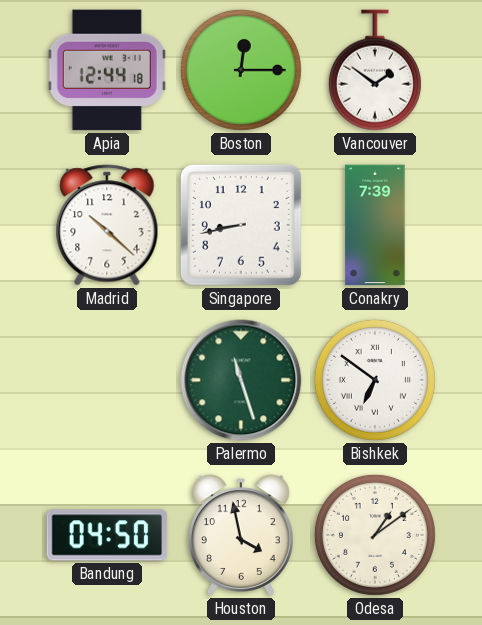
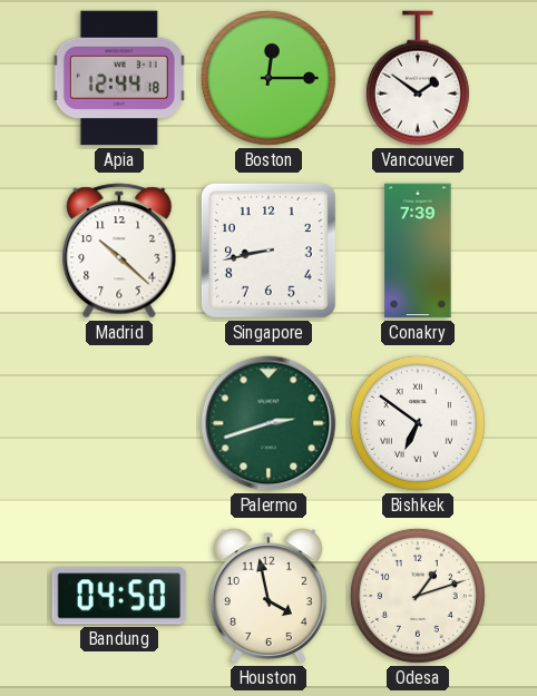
Palermo: 11:27 -> 2:42 (268, 423)
Odesa: 1:09 -> 1:12 (418, 596)
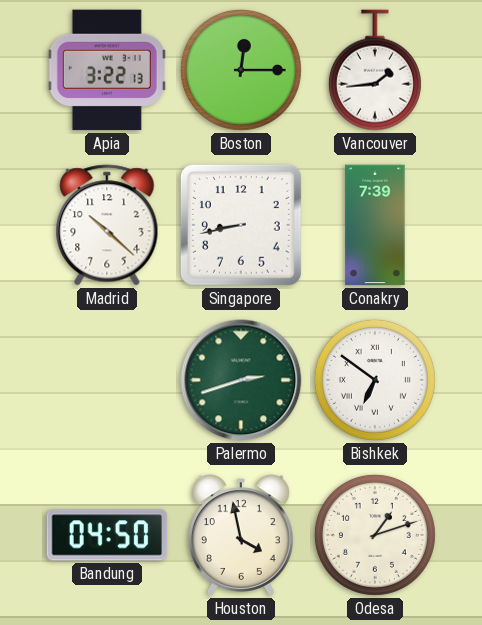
Apia: 12:44 -> 3:22 (107, 70)
Vancouver: 1:51 -> 1:44 (375, 70)
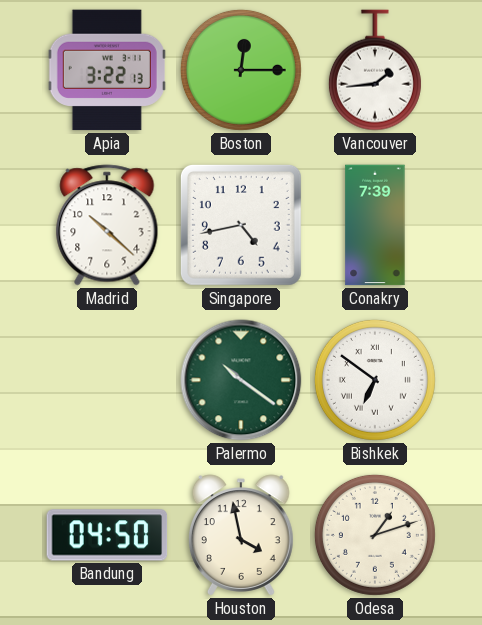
Singapore: 8:43 -> 4:43 (241, 225)
Palermo: 2:42 -> 10:21 (241, 380)
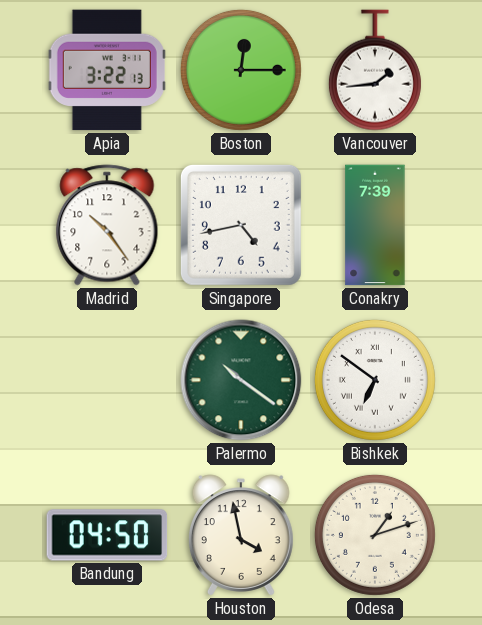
Madrid: 10:22 -> 10:24 (107, 225)
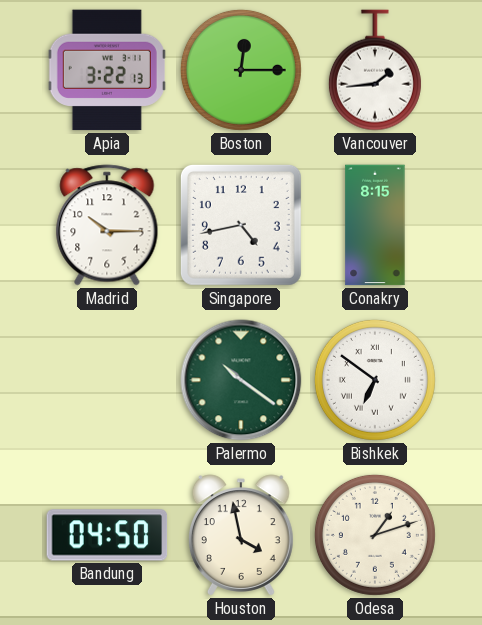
Madrid: 10:24 -> 10:15 (107, 225)
Conakry: 7:39 -> 8:15 (375, 225)
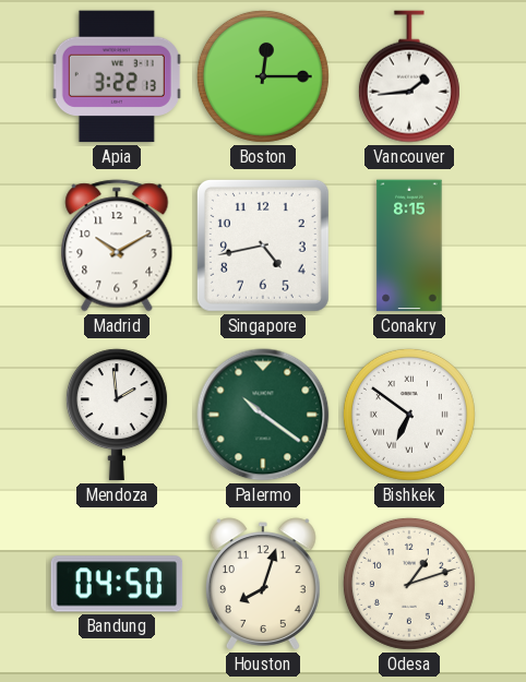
Madrid: 10:15 -> 10:10 (117, 246)
Mendoza: none -> 1:59 (117, 415)
Houston: 3:58 -> 8:03 (263, 584)
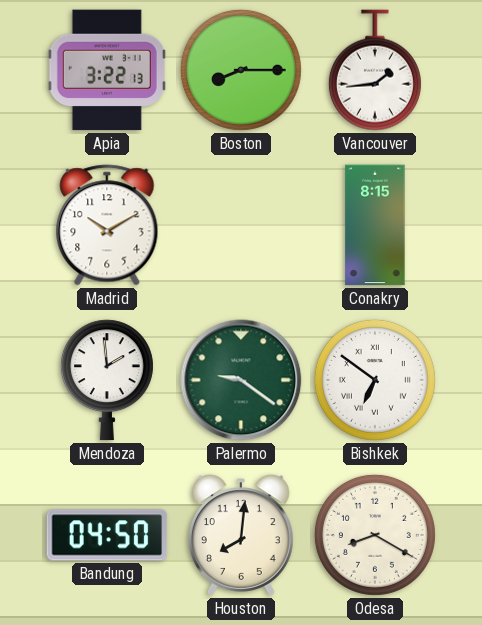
Boston: 12:15 -> 8:15 (241, 70)
Singapore: 4:43 -> none (263, 246)
Palermo: 10:21 -> 9:21 (241, 380)
Houston: 8:03 -> 8:01 (241, 535)
Odesa: 1:12 -> 8:20 (375, 535)
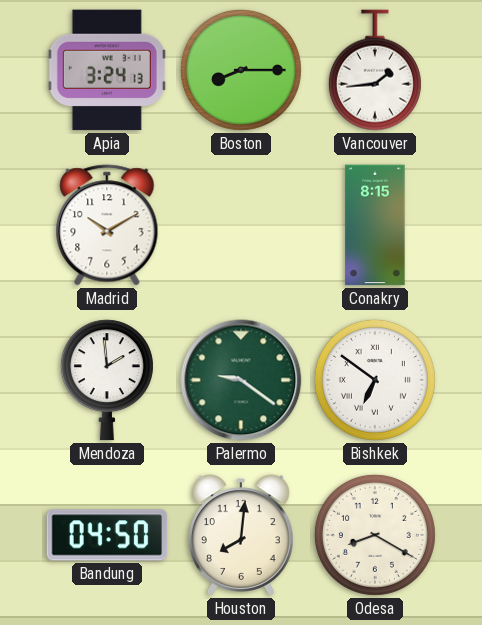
Apia: 3:22 -> 3:24 (107, 70)
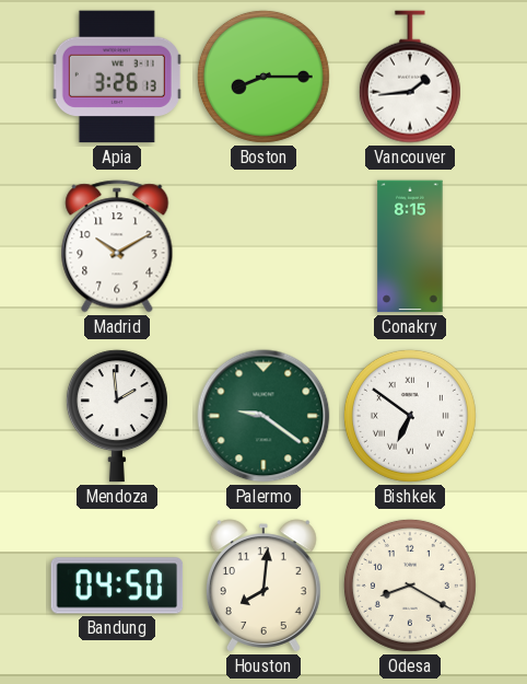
Apia: 3:24 -> 3:26 (117, 77)
